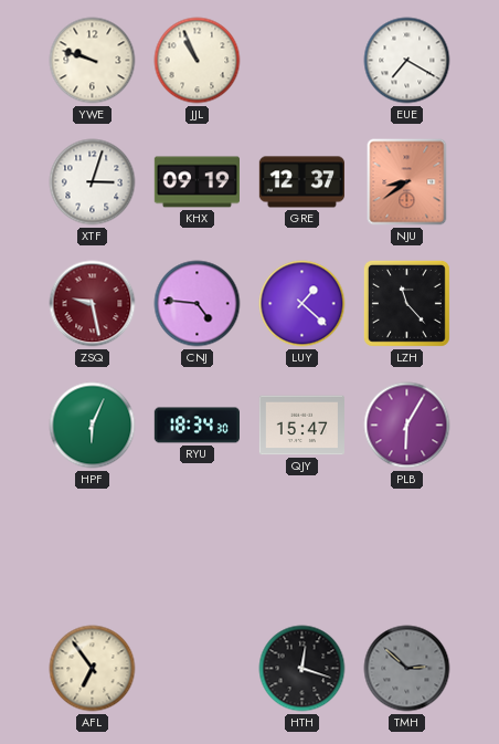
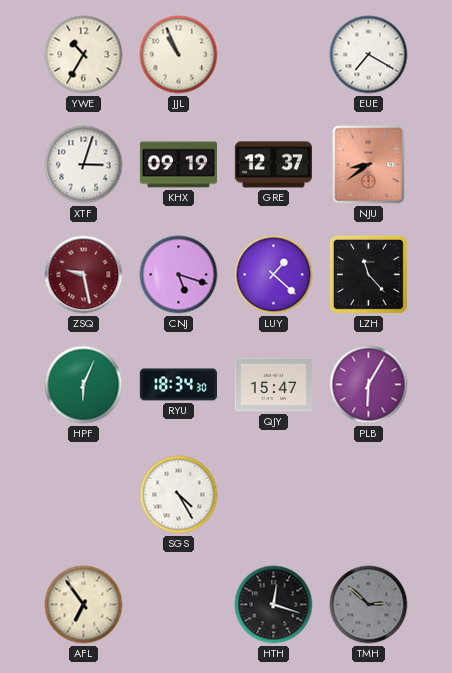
YWE: 9:48 -> 10:35 (84, 55)
CNJ: 4:46 -> 5:18 (179, 275)
SGS: none -> 4:25 (179, 495)
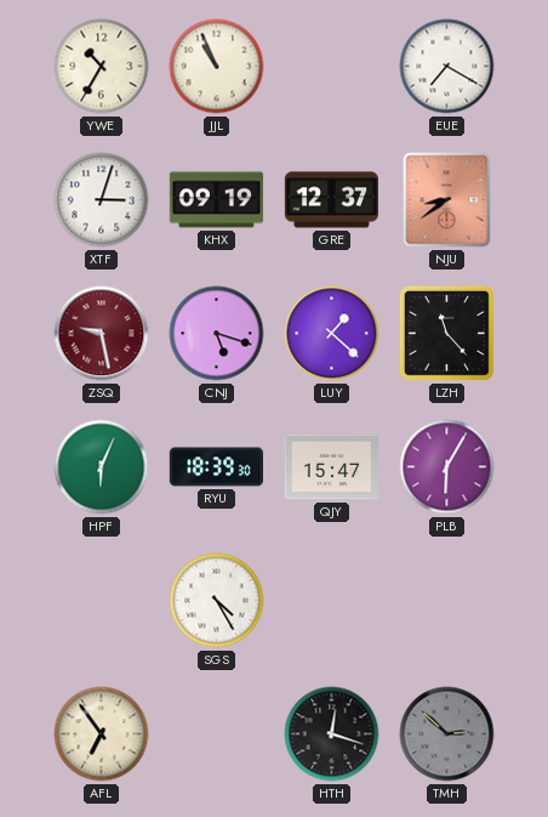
RYU: 18:34 -> 18:39 (216, 467)
